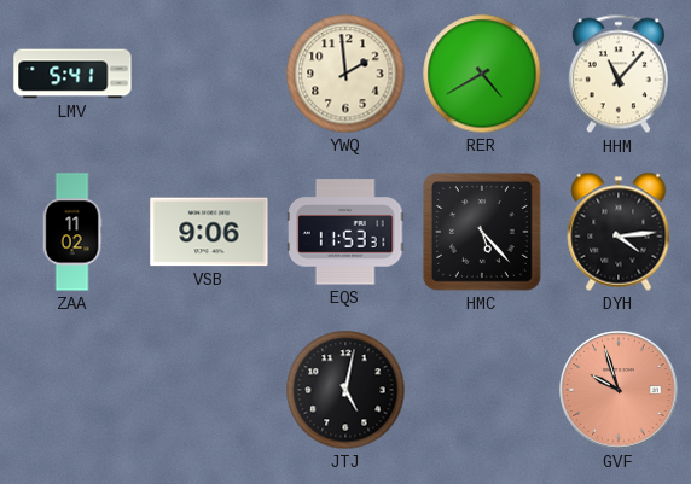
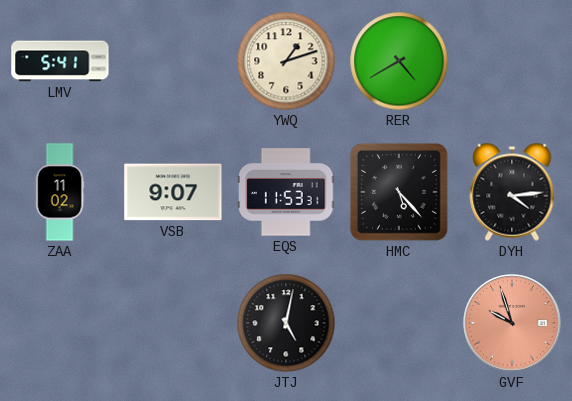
YWQ: 1:59 -> 1:12 (286, 61)
HHM: 11:07 -> none (619, 74)
VSB: 9:06 -> 9:07 (173, 192)
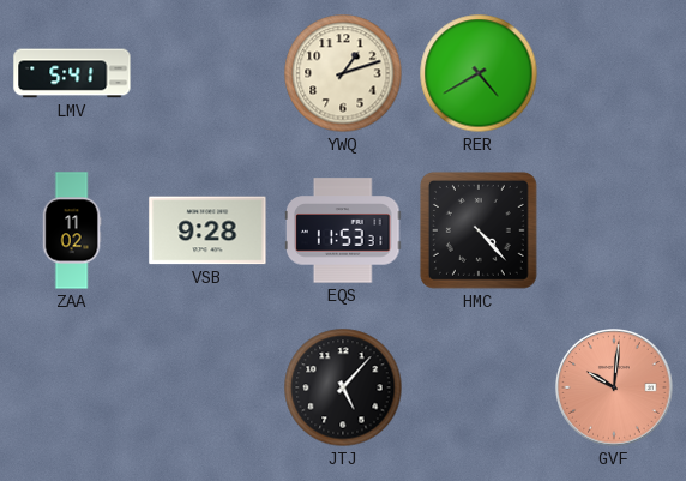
VSB: 9:07 -> 9:28 (207, 230)
HMC: 5:23 -> 4:23 (479, 230)
DYH: 4:14 -> none (512, 192)
JTJ: 5:02 -> 5:07 (343, 387)
GVF: 9:57 -> 10:01 (614, 387)
